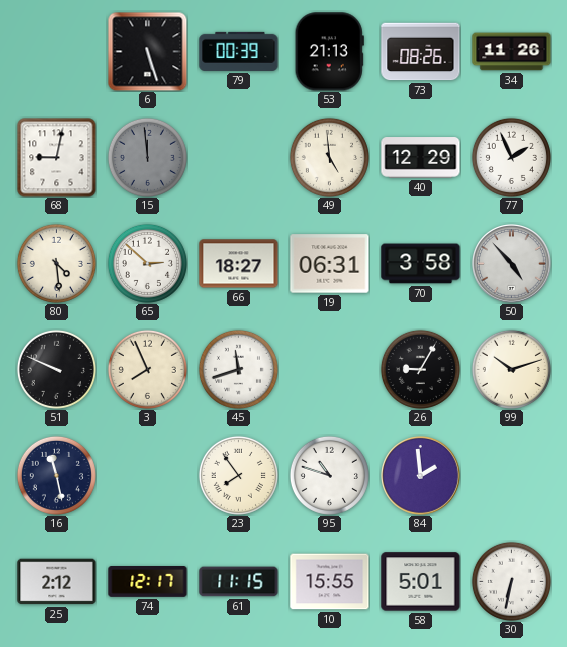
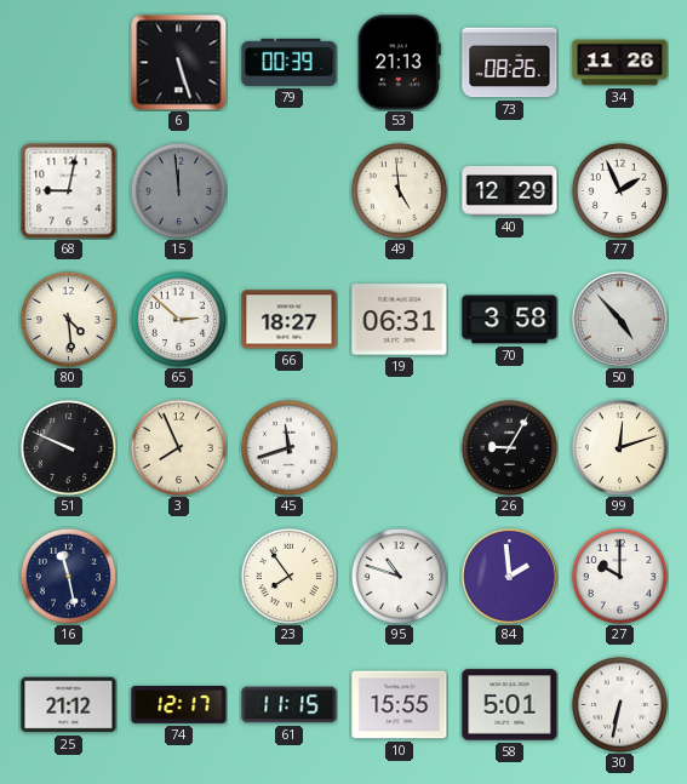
99: 10:12 -> 12:12 (619, 447)
27: none -> 10:00 (619, 576)
25: 2:12 -> 21:12 (69, 705)
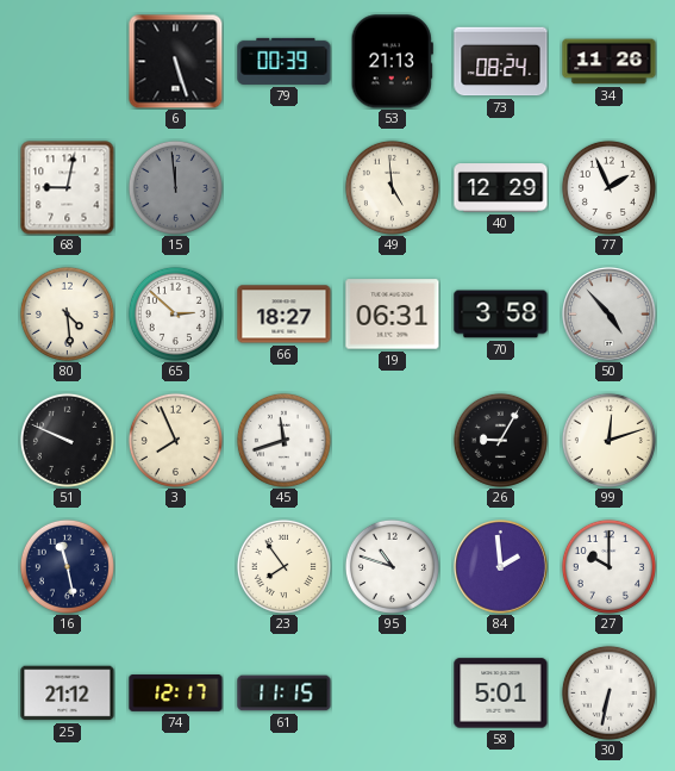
73: 08:26 -> 08:24 (501, 62)
10: 15:55 -> none (400, 705)
